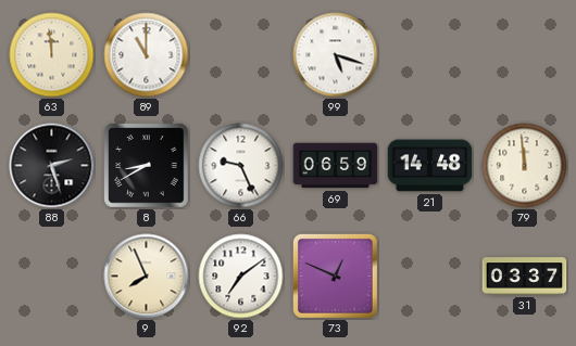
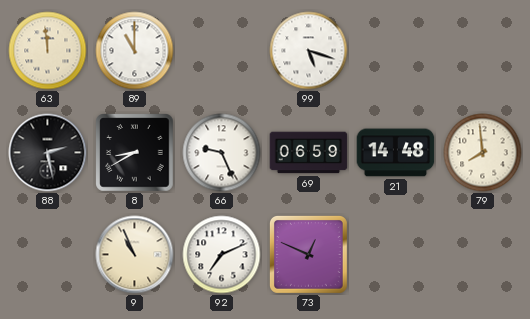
88: 2:27 -> 2:28 (48, 153)
79: 11:59 -> 7:59 (483, 153)
9: 7:56 -> 10:56 (135, 255)
92: 7:09 -> 7:11 (222, 255)
31: 03:37 -> none (525, 277)
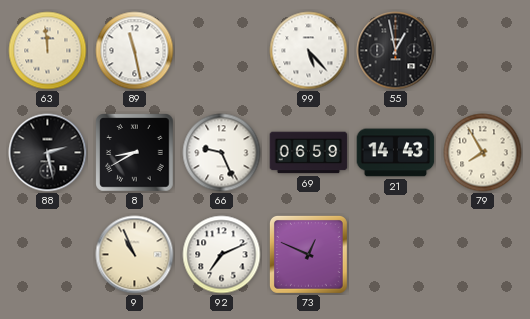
89: 11:00 -> 11:28 (135, 51)
99: 5:18 -> 5:23 (309, 51)
55: none -> 12:58 (396, 51)
21: 14:48 -> 14:43 (396, 153)
79: 7:59 -> 7:55 (483, 153)
